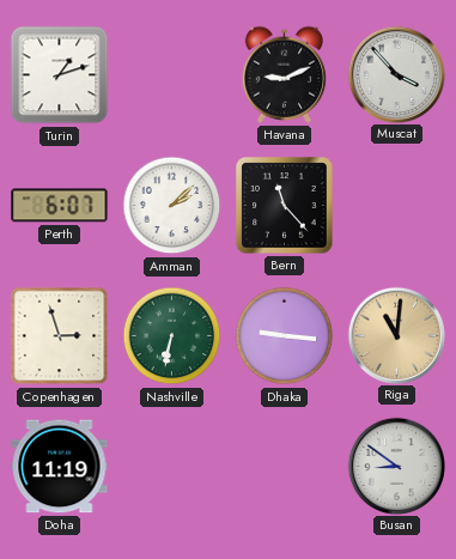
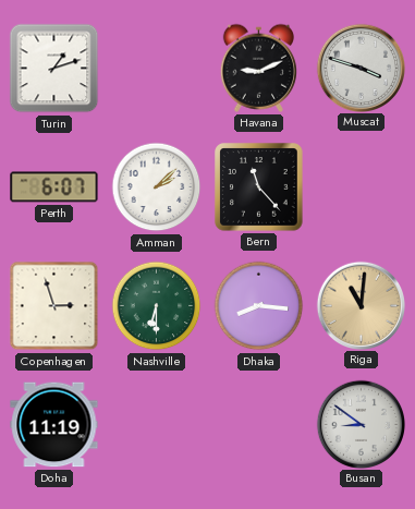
Muscat: 3:53 -> 3:48 (361, 68)
Nashville: 6:32 -> 6:30 (157, 306)
Dhaka: 9:16 -> 8:16 (259, 306)
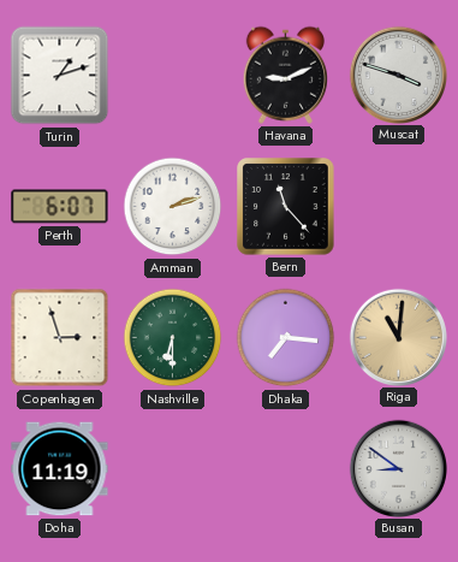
Amman: 2:08 -> 2:12 (173, 207)
Dhaka: 8:16 -> 7:16 (286, 338)
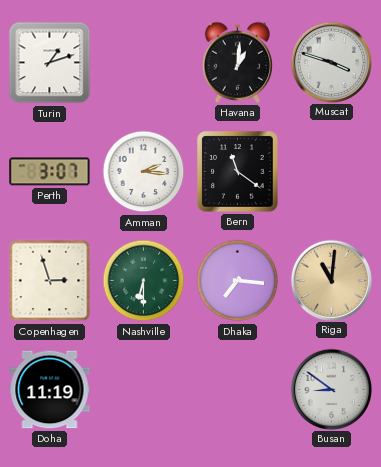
Havana: 9:11 -> 1:01 (237, 62)
Perth: 6:07 -> 3:07 (50, 172)
Amman: 2:12 -> 2:16 (144, 172)
Bern: 11:23 -> 11:21 (238, 172)
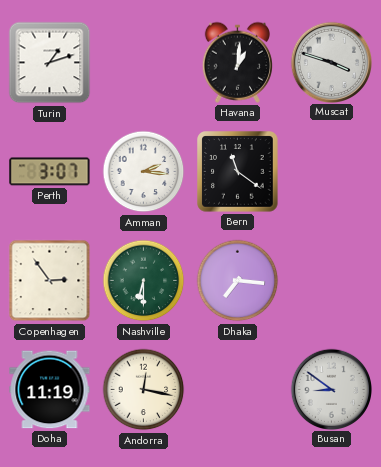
Copenhagen: 2:57 -> 2:54 (50, 281)
Riga: 11:01 -> none (331, 280)
Andorra: none -> 12:17 (144, 390)
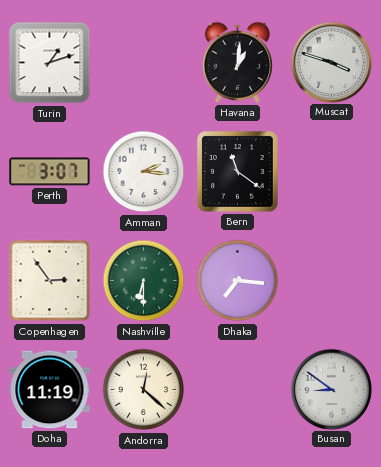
Andorra: 12:17 -> 12:22 (144, 390)
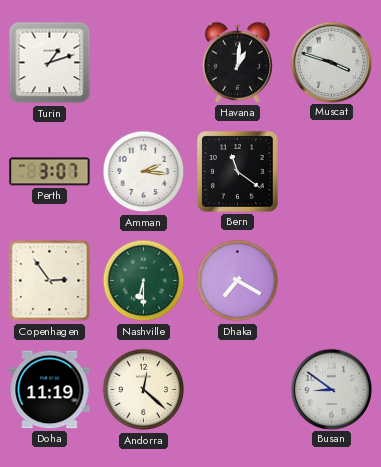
Dhaka: 7:16 -> 7:20 (238, 281)
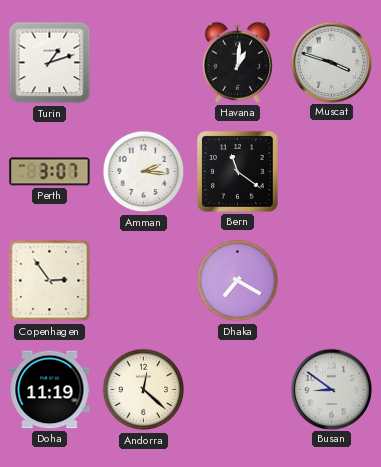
Nashville: 6:30 -> none (144, 281)
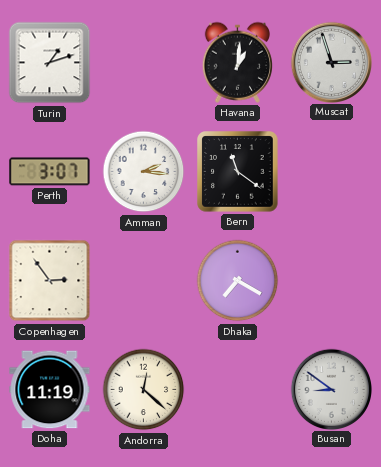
Muscat: 3:48 -> 2:57 (331, 62)
